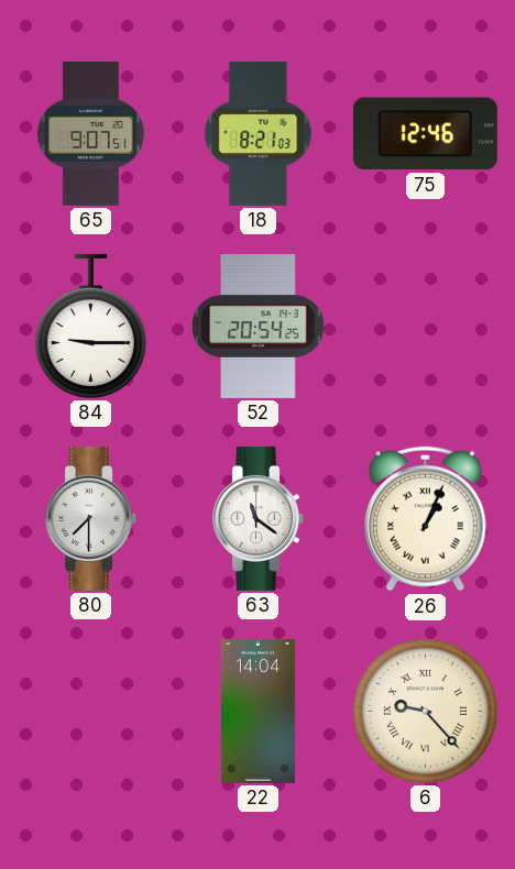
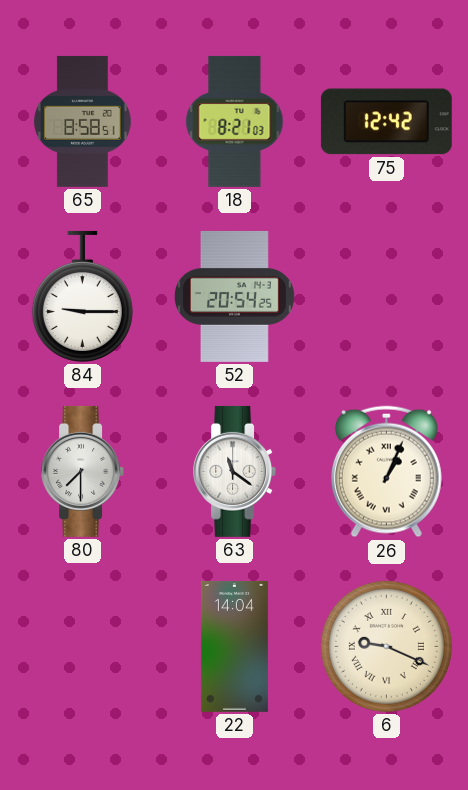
65: 9:07 -> 8:58 (82, 121)
75: 12:46 -> 12:42 (386, 122)
6: 9:23 -> 9:19 (386, 646)
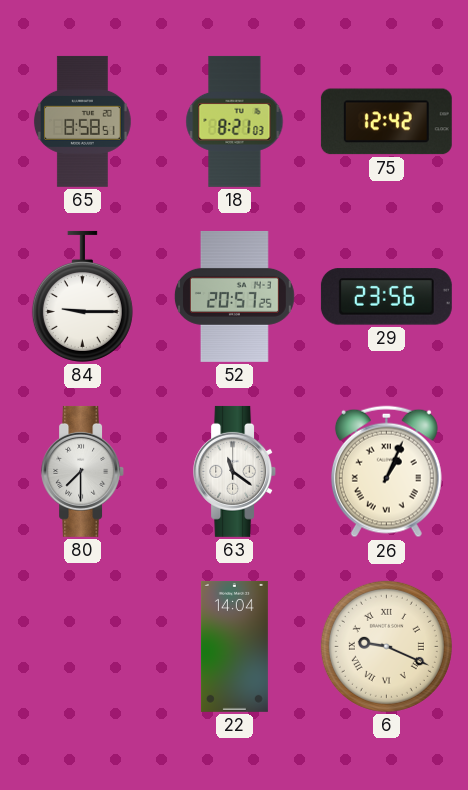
52: 20:54 -> 20:57 (234, 296)
29: none -> 23:56 (386, 297)
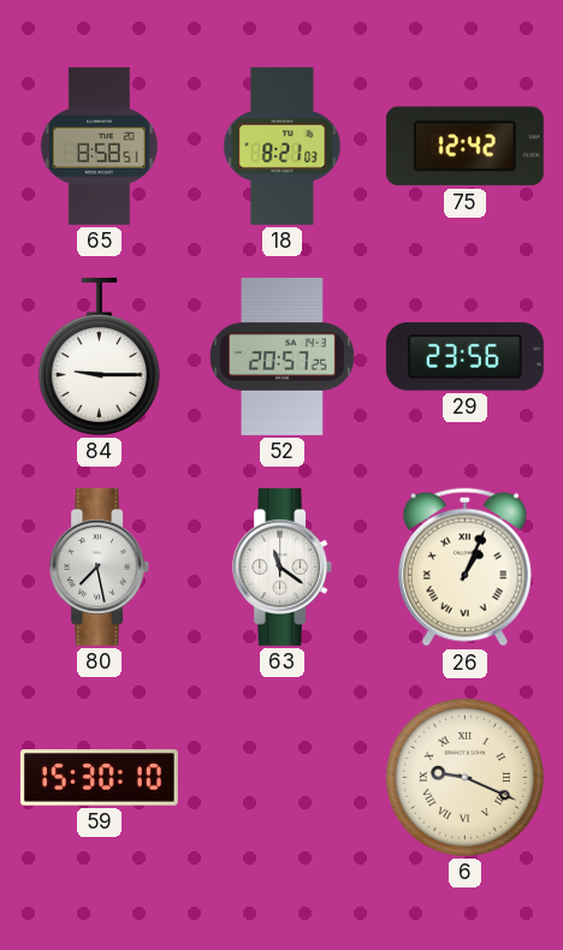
80: 7:30 -> 7:28 (100, 566)
59: none -> 15:30 (99, 778)
22: 14:04 -> none (234, 646)
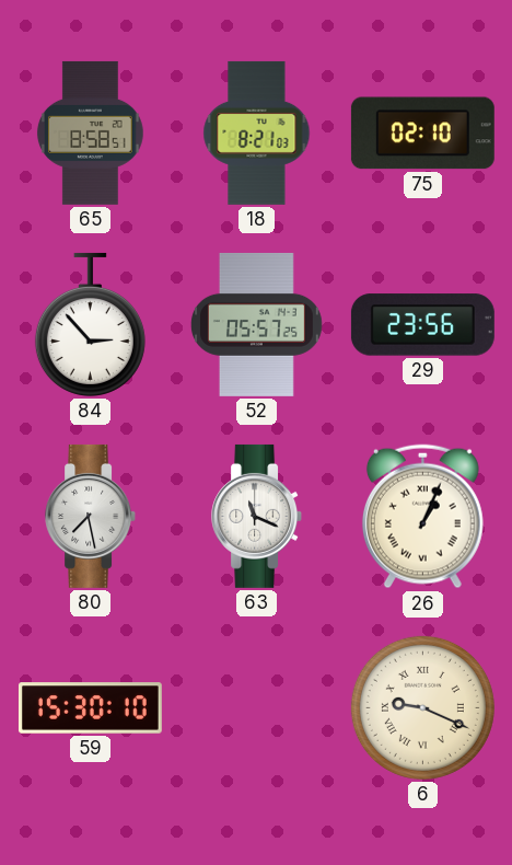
75: 12:42 -> 02:10 (422, 134)
84: 9:15 -> 2:53 (90, 324)
52: 20:57 -> 05:57 (256, 324)
63: 11:21 -> 11:19 (257, 516)
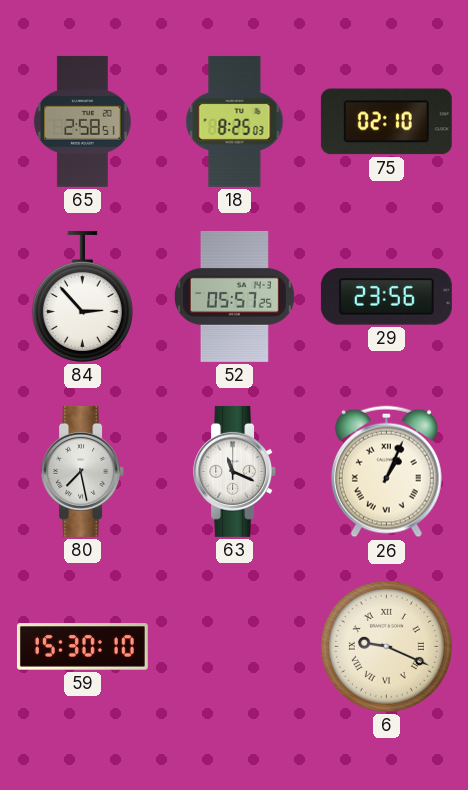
65: 8:58 -> 2:58 (82, 121)
18: 8:21 -> 8:25 (235, 121)
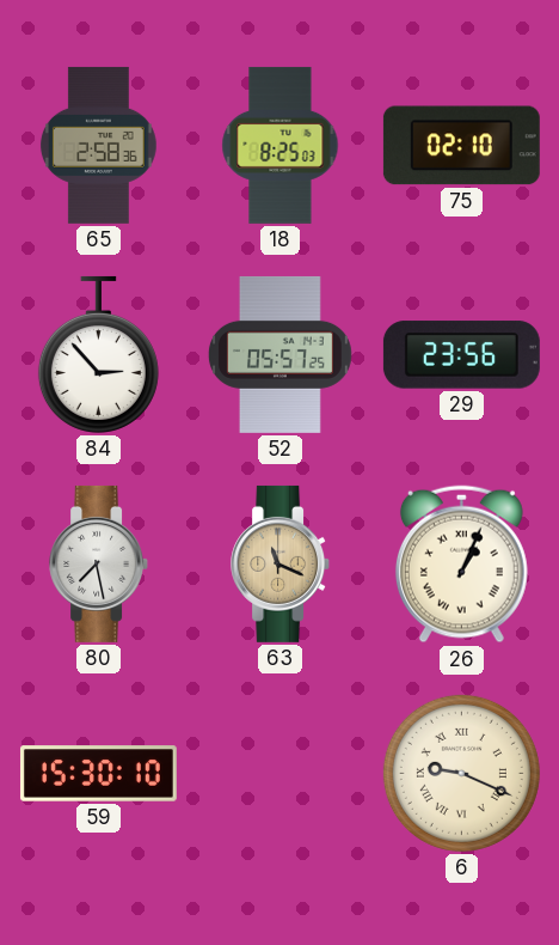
65: 2:58:51 -> 2:58:36 (98, 145)
63 dial: white -> champagne (281, 563)
